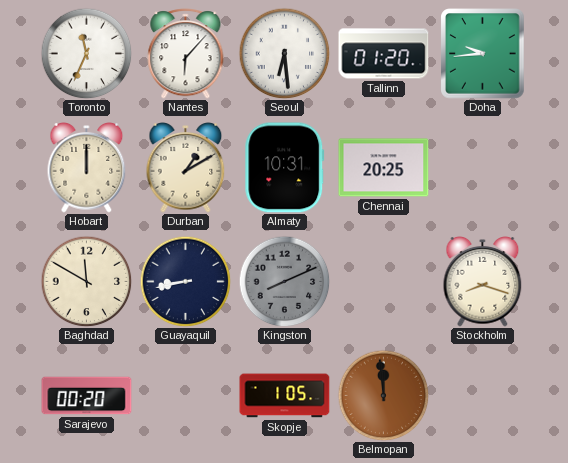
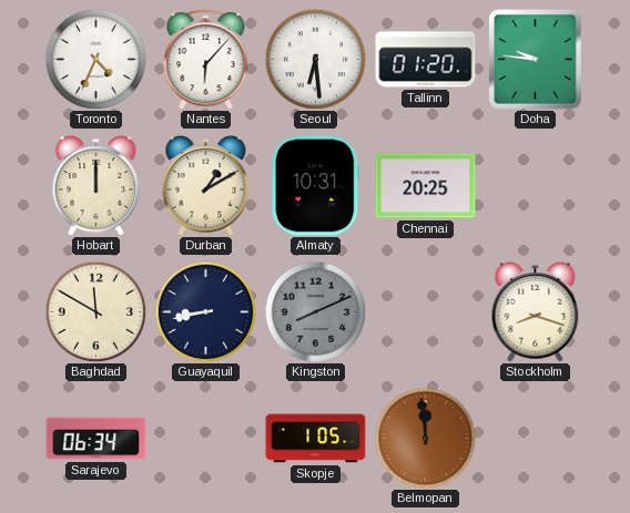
Toronto: 11:34 -> 4:34 (95, 59)
Doha: 9:44 -> 9:46 (536, 60)
Sarajevo: 00:20 -> 06:34 (96, 439)
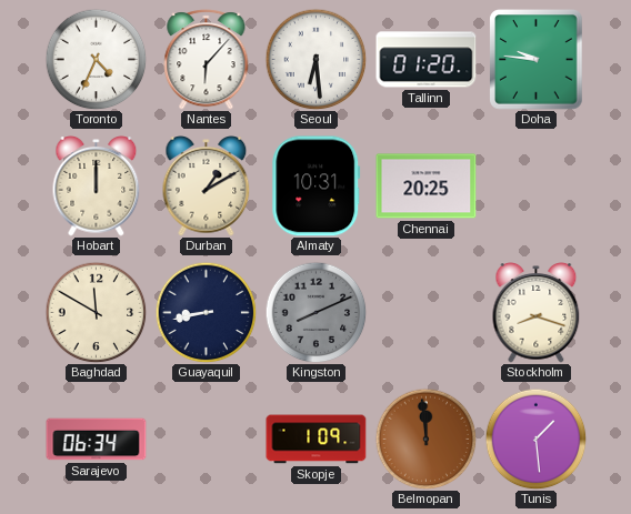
Skopje: 1:05 -> 1:09 (317, 440)
Tunis: none -> 1:29 (535, 439)
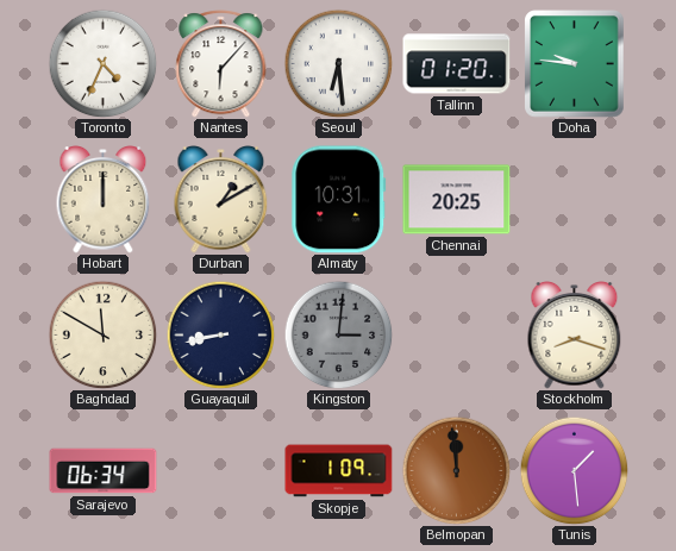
Kingston: 8:11 -> 3:01 (338, 334)
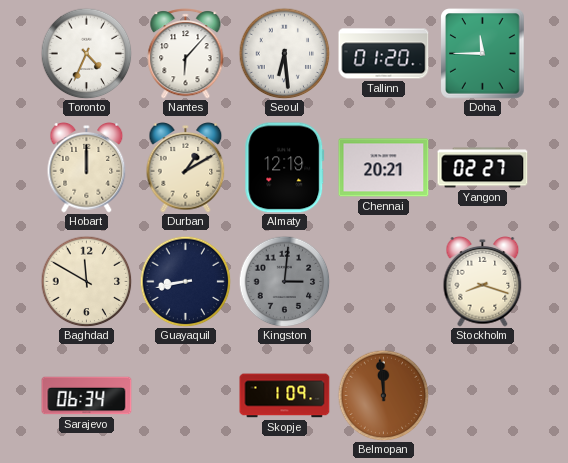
Doha: 9:46 -> 11:45 (483, 54)
Almaty: 10:31 -> 12:19 (285, 168)
Chennai: 20:25 -> 20:21 (384, 168)
Yangon: none -> 02:27 (483, 168)
Tunis: 1:29 -> none (574, 470)
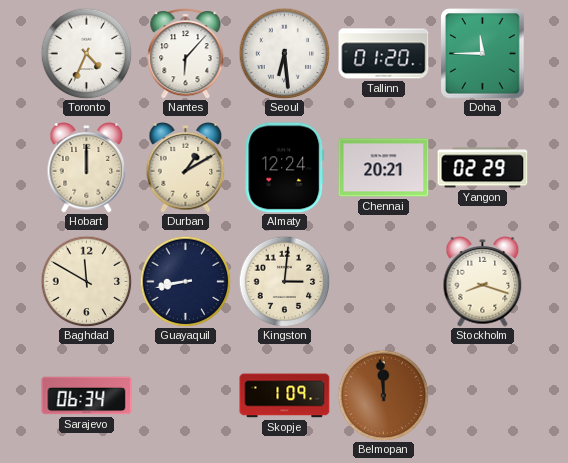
Almaty: 12:19 -> 12:24 (285, 168)
Yangon: 02:27 -> 02:29 (483, 168)
Kingston dial: grey -> cream (284, 281)
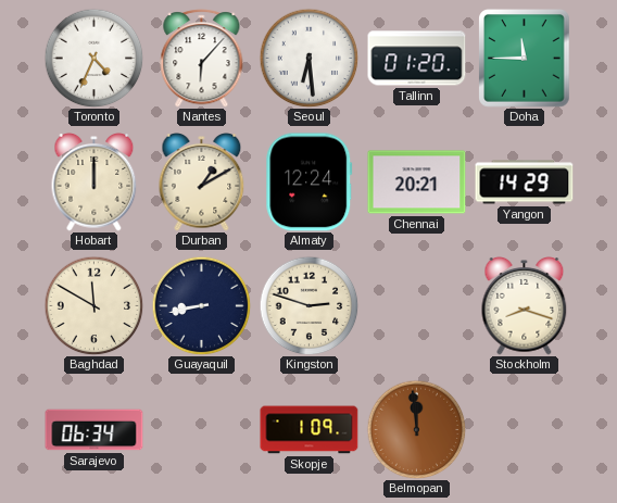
Yangon: 02:29 -> 14:29 (525, 183)
Kingston: 3:01 -> 2:48 (308, 305)
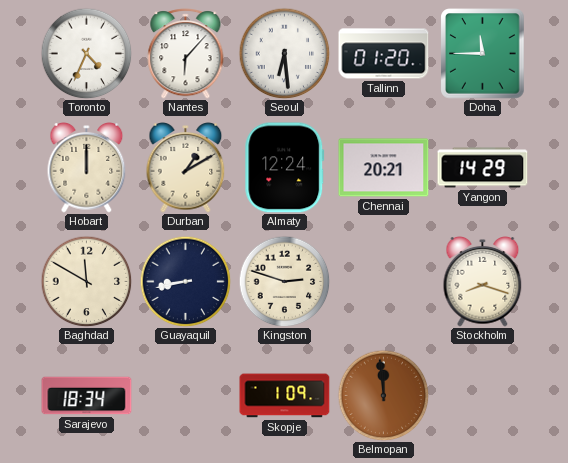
Sarajevo: 06:34 -> 18:34 (87, 396)
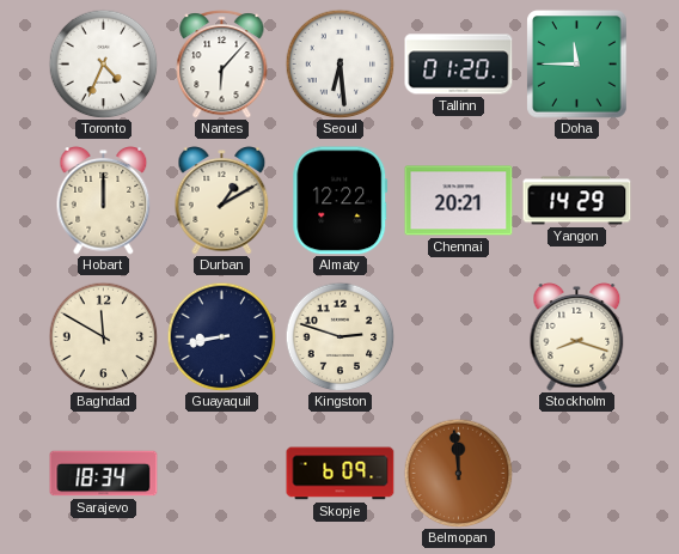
Almaty: 12:24 -> 12:22 (341, 201)
Skopje: 1:09 -> 6:09 (341, 474)
